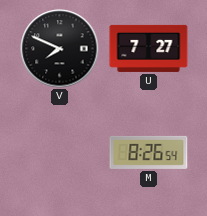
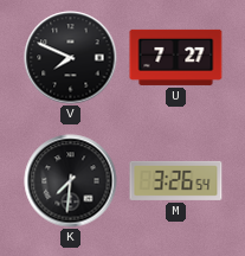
K: none -> 7:31 (71, 181)
M: 8:26 -> 3:26 (176, 180)
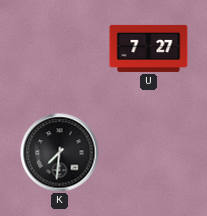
V: 7:49 -> none (71, 58)
M: 3:26 -> none (176, 180)
